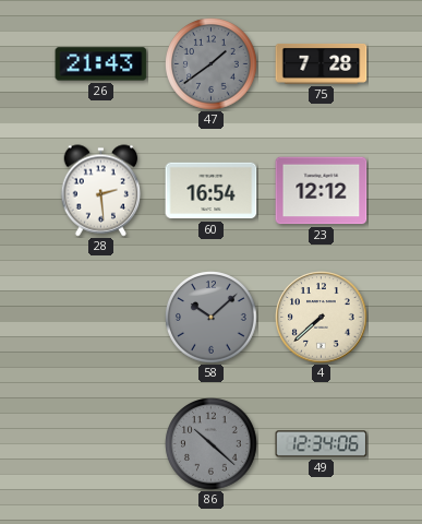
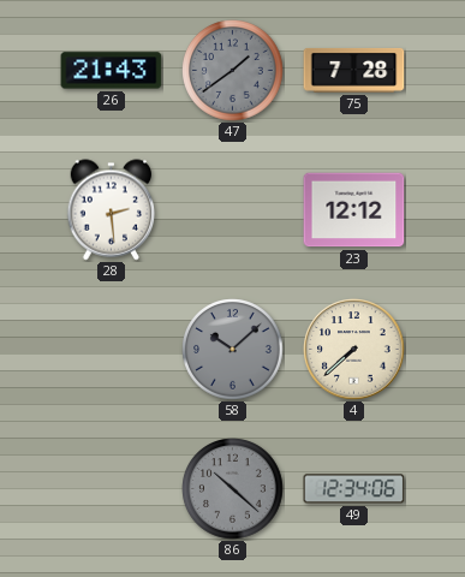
60: 16:54 -> none (212, 191)
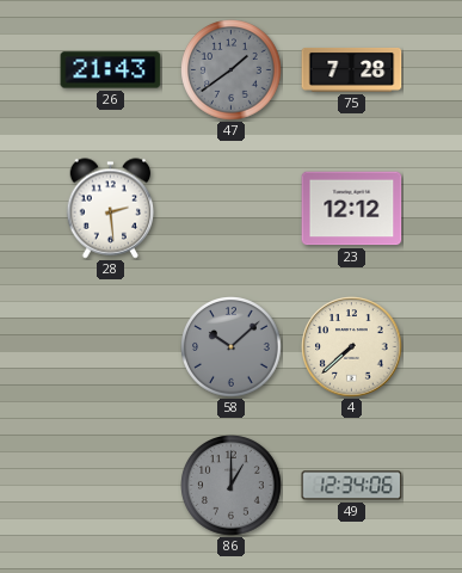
86: 10:22 -> 1:00 (232, 486)
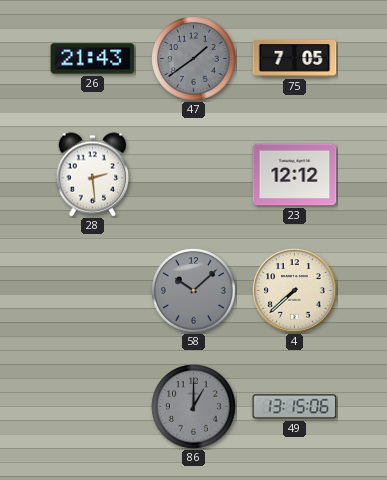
75: 7:28 -> 7:05 (295, 58)
49: 12:34 -> 13:15 (295, 407)
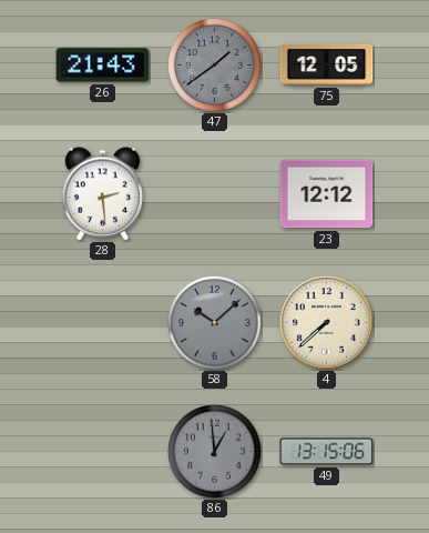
75: 7:05 -> 12:05 (327, 64)
86: 1:00 -> 12:59 (215, 452)
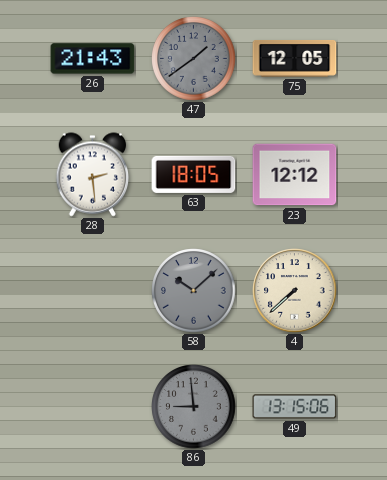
63: none -> 18:05 (194, 174)
86: 12:59 -> 8:59 (194, 407)
